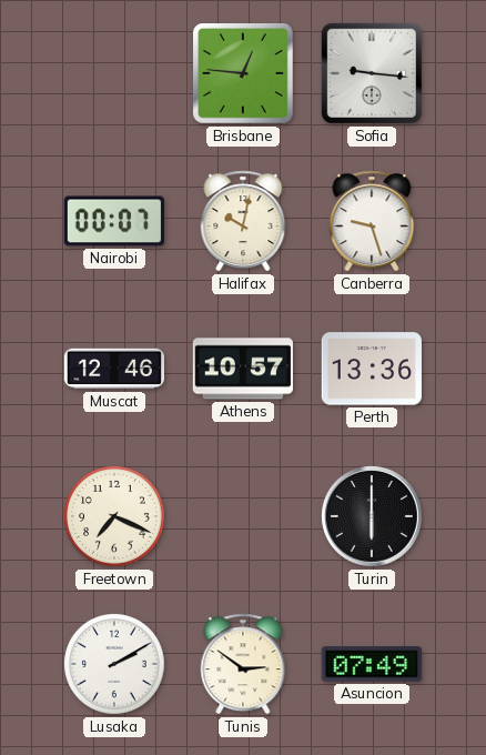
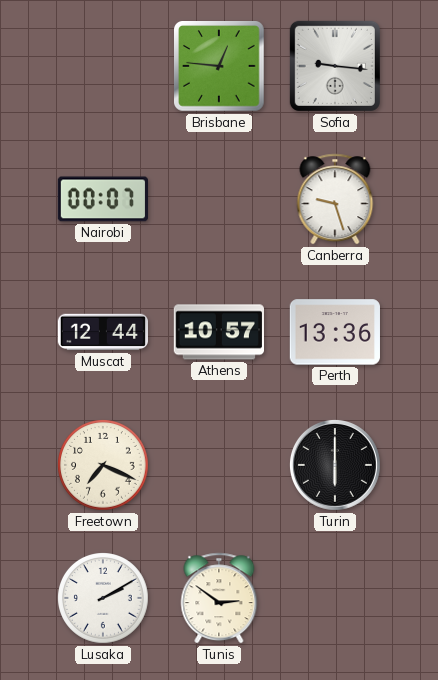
Halifax: 10:02 -> none (243, 221)
Muscat: 12:46 -> 12:44 (102, 332)
Asuncion: 07:49 -> none (371, 664)
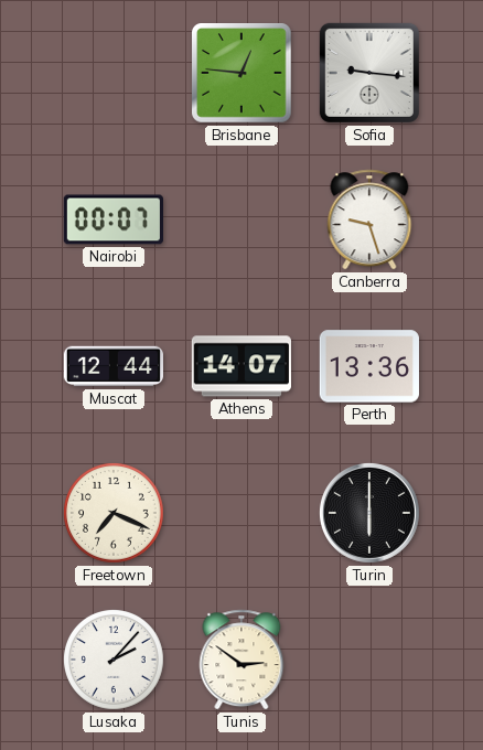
Athens: 10:57 -> 14:07 (240, 366)
Lusaka: 2:10 -> 2:07 (115, 661)
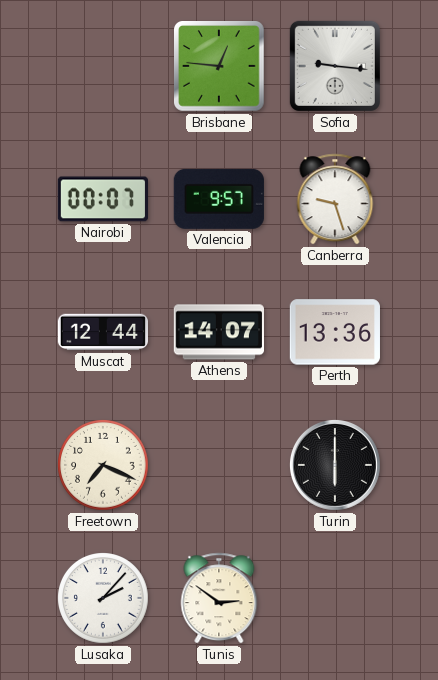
Valencia: none -> 9:57 (219, 199)
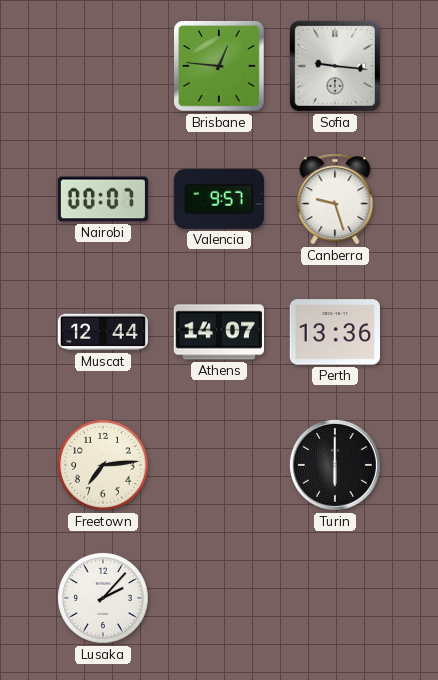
Freetown: 7:19 -> 7:14 (104, 466)
Tunis: 2:51 -> none (219, 598)
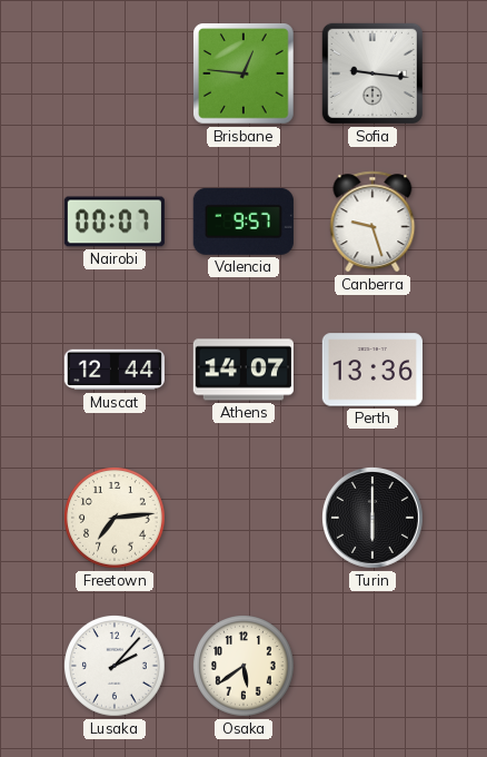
Osaka: none -> 5:39 (245, 667)
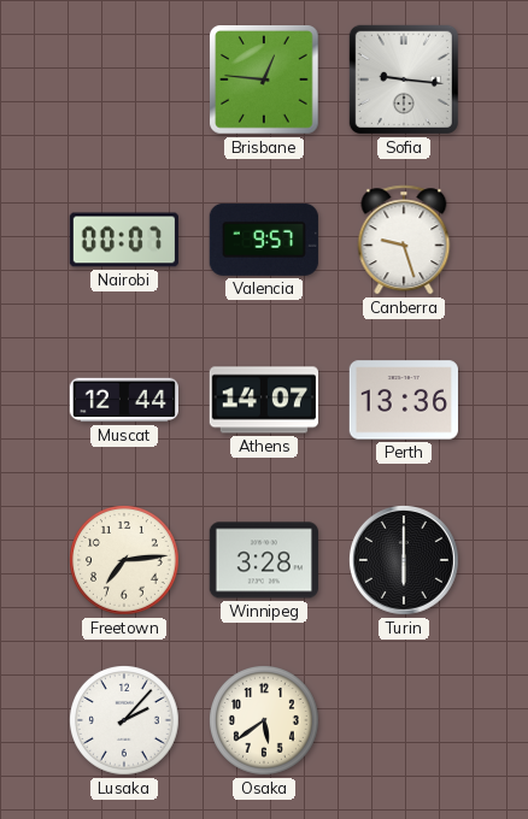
Winnipeg: none -> 3:28 (263, 560)
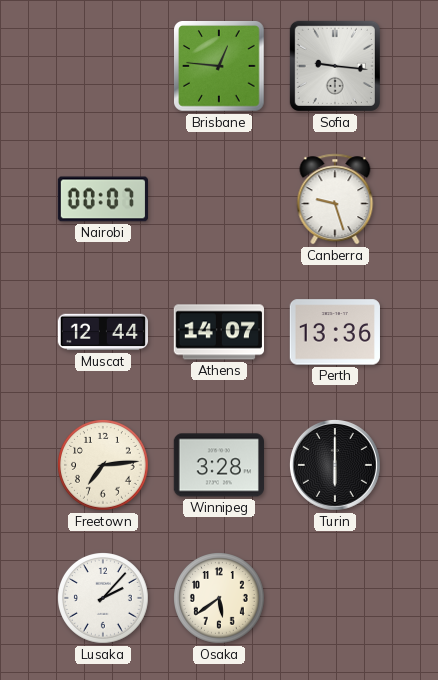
Valencia: 9:57 -> none (264, 240)
